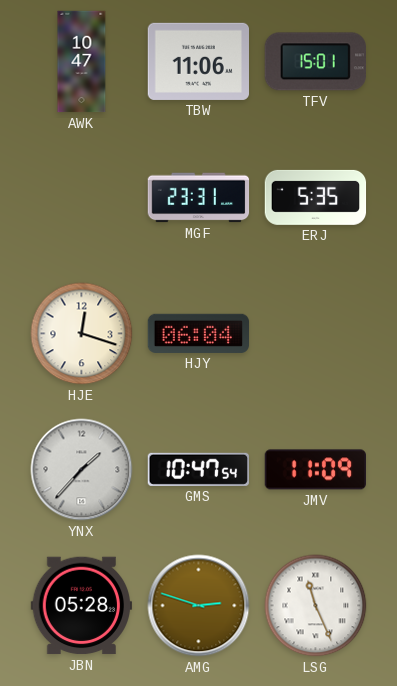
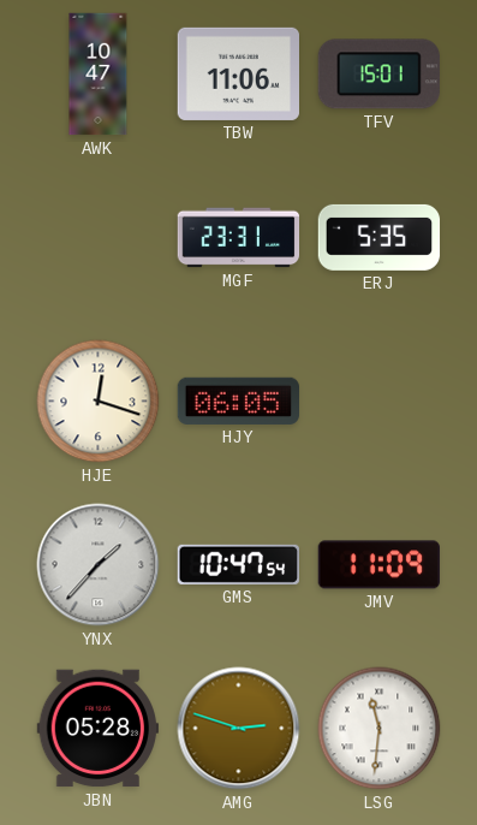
HJY: 06:04 -> 06:05 (239, 400)
LSG: 11:26 -> 11:31 (380, 729)
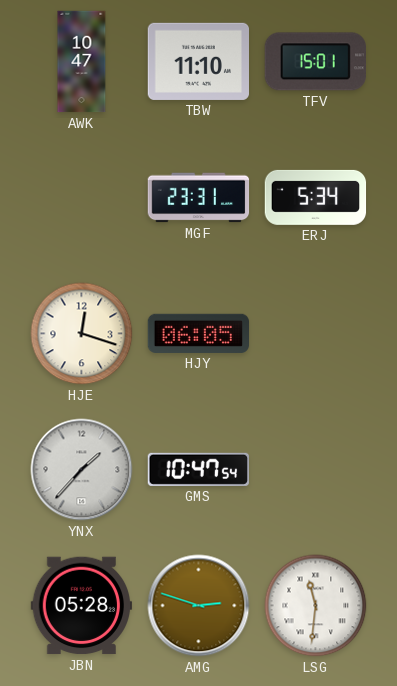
TBW: 11:06 -> 11:10 (199, 61)
ERJ: 5:35 -> 5:34 (316, 197)
JMV: 11:09 -> none (378, 565)
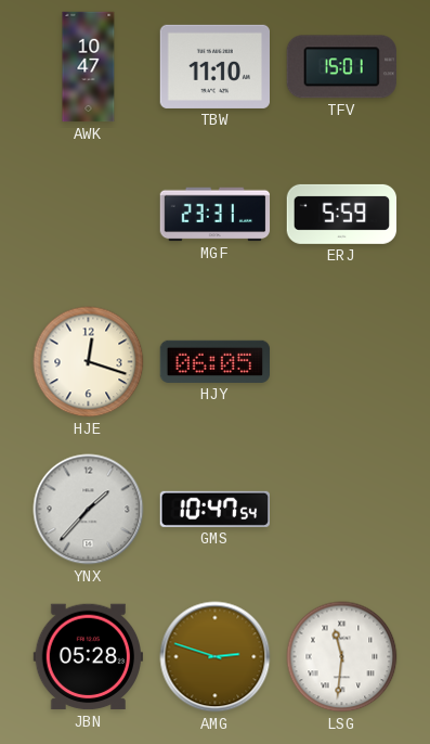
ERJ: 5:34 -> 5:59 (342, 214)
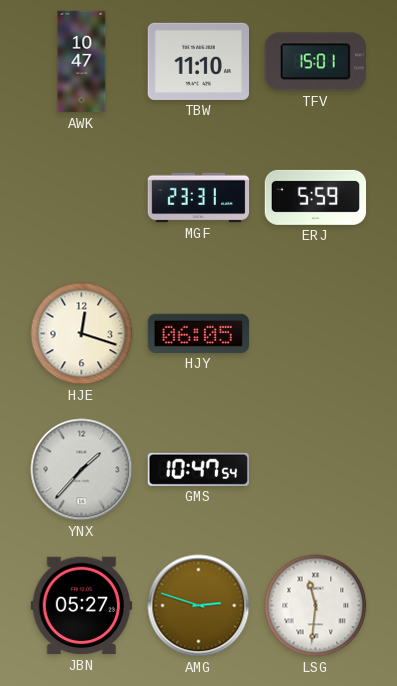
JBN: 05:28 -> 05:27 (82, 606)
